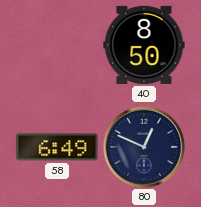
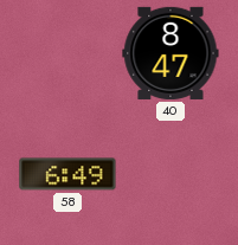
40: 8:50 -> 8:47 (171, 53)
80: 12:49 -> none (144, 147)
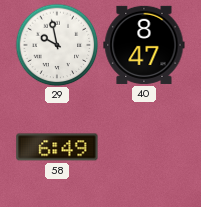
29: none -> 9:58 (57, 45)
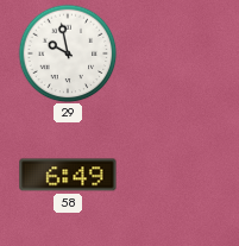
40: 8:47 -> none (144, 45)
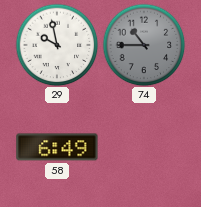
74: none -> 10:45 (144, 45)
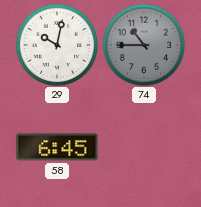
29: 9:58 -> 10:02 (57, 45)
58: 6:49 -> 6:45 (57, 147)
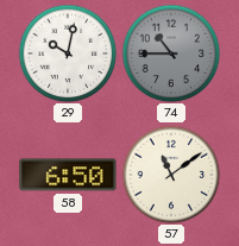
58: 6:45 -> 6:50 (68, 175)
57: none -> 11:09 (171, 175)
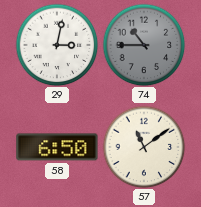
29: 10:02 -> 3:02 (57, 45)
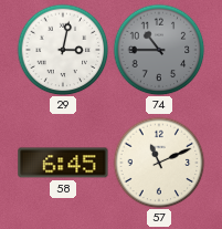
58: 6:50 -> 6:45 (63, 163)
57: 11:09 -> 11:11 (159, 163)
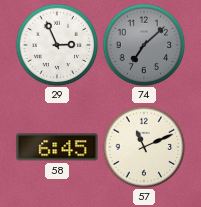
29: 3:02 -> 2:56 (57, 45)
74: 10:45 -> 7:08 (144, 45)
